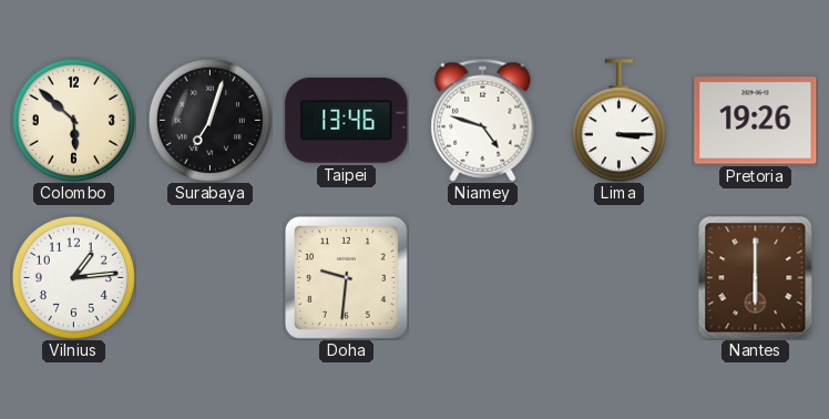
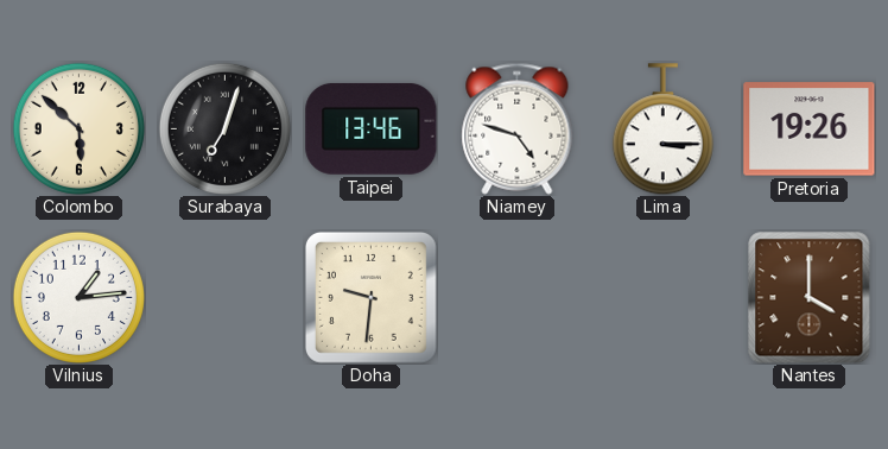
Nantes: 6:00 -> 4:00 (810, 298)
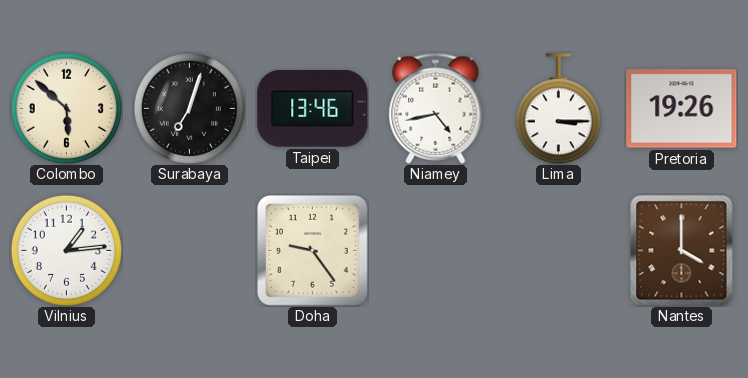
Niamey: 4:48 -> 4:43 (436, 108)
Doha: 9:31 -> 9:24 (312, 250)
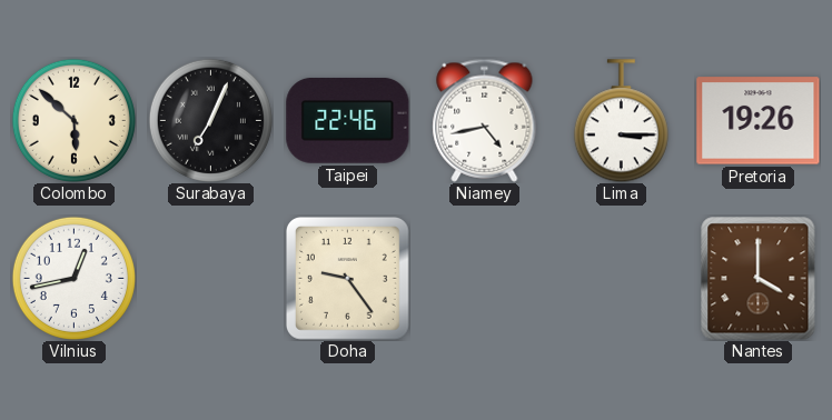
Surabaya: 7:03 -> 7:04 (210, 120)
Taipei: 13:46 -> 22:46 (348, 120)
Vilnius: 1:14 -> 12:43 (73, 278)
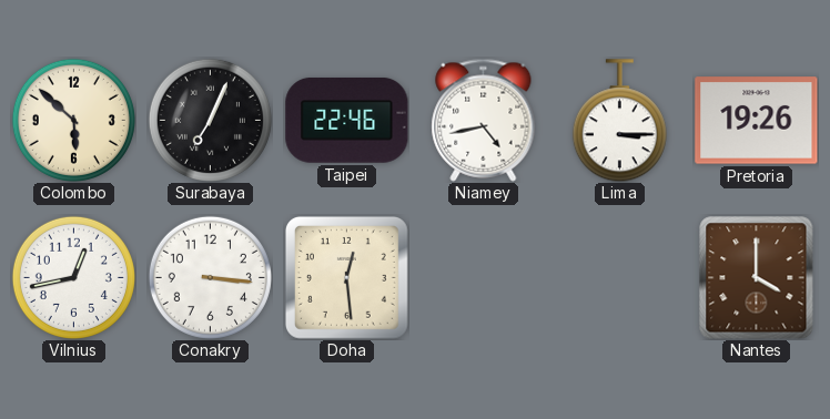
Conakry: none -> 3:16 (210, 277)
Doha: 9:24 -> 12:29 (346, 277)
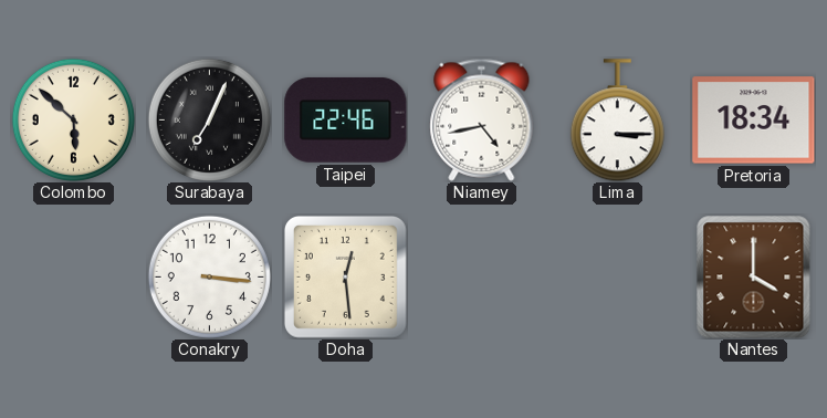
Pretoria: 19:26 -> 18:34 (754, 121)
Vilnius: 12:43 -> none (73, 277)
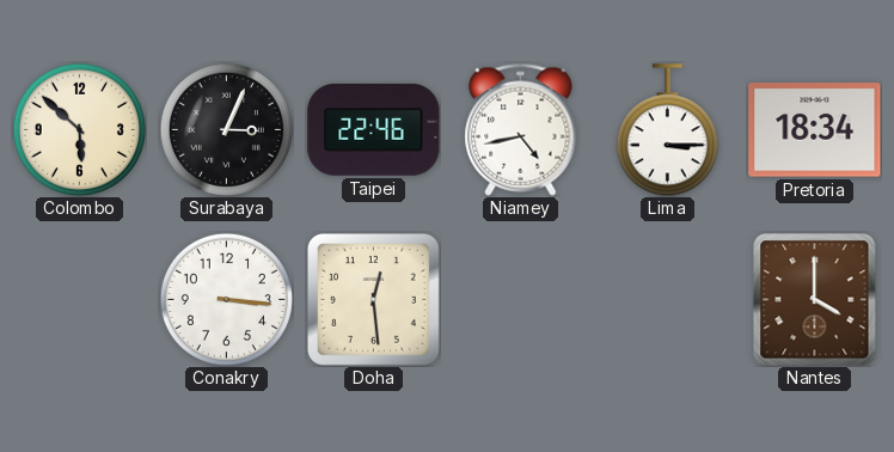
Surabaya: 7:04 -> 3:04 (226, 129)
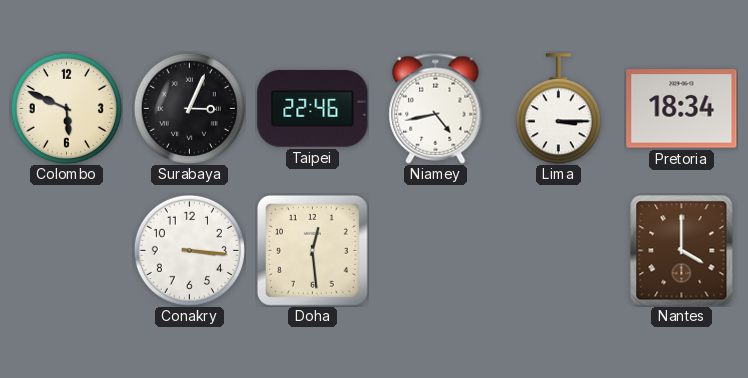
Colombo: 5:52 -> 5:49 (66, 108)
